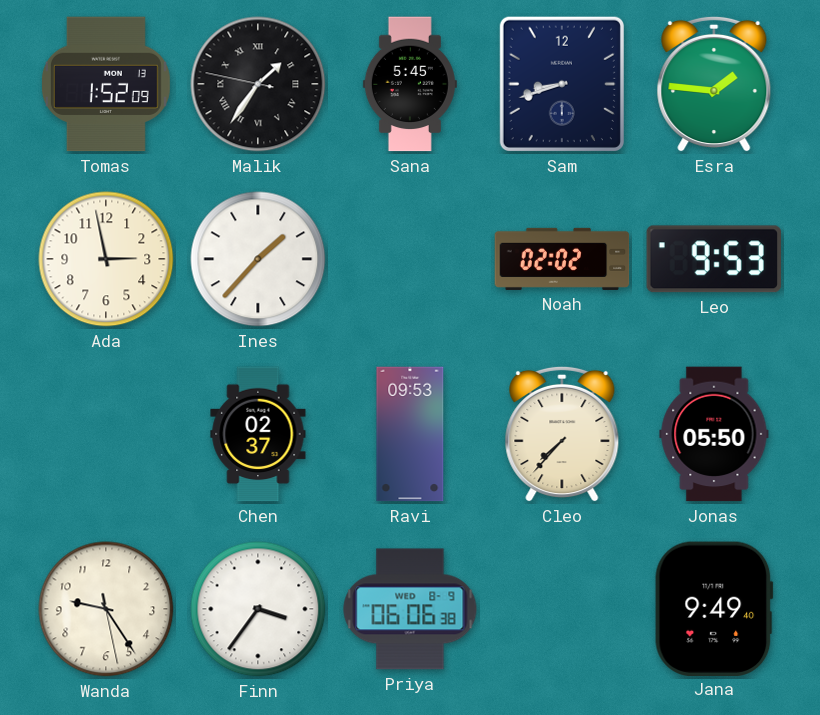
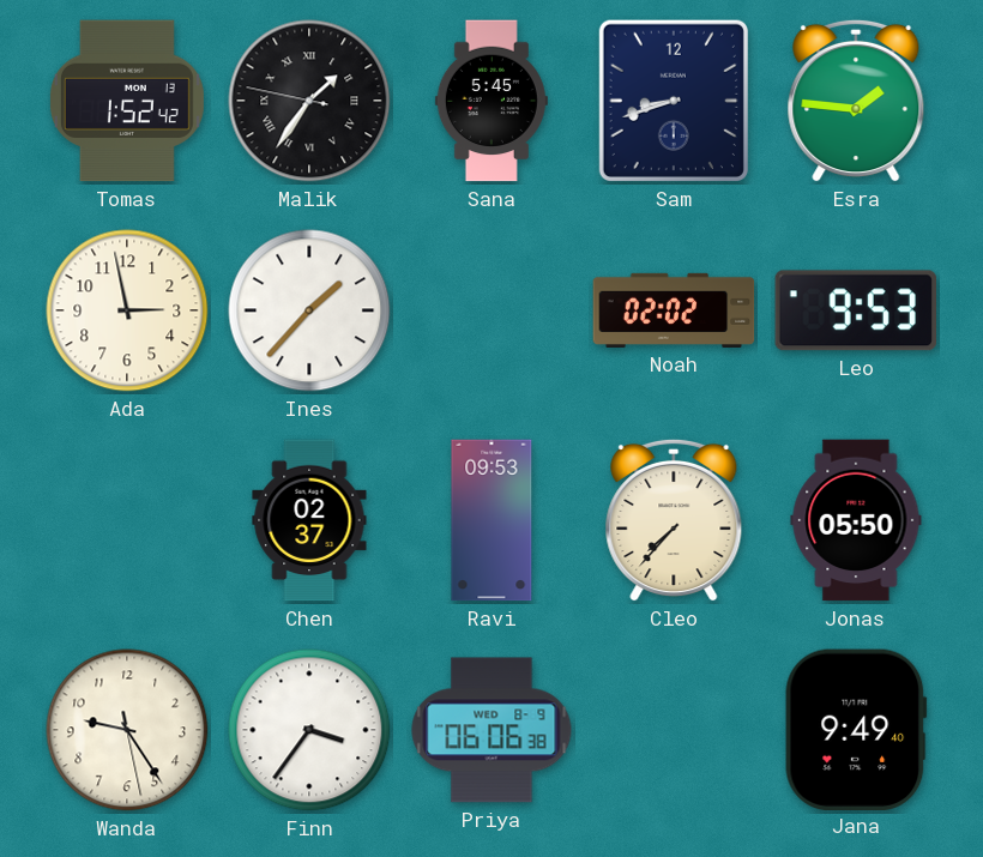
Tomas: 1:52:09 -> 1:52:42 (127, 101)
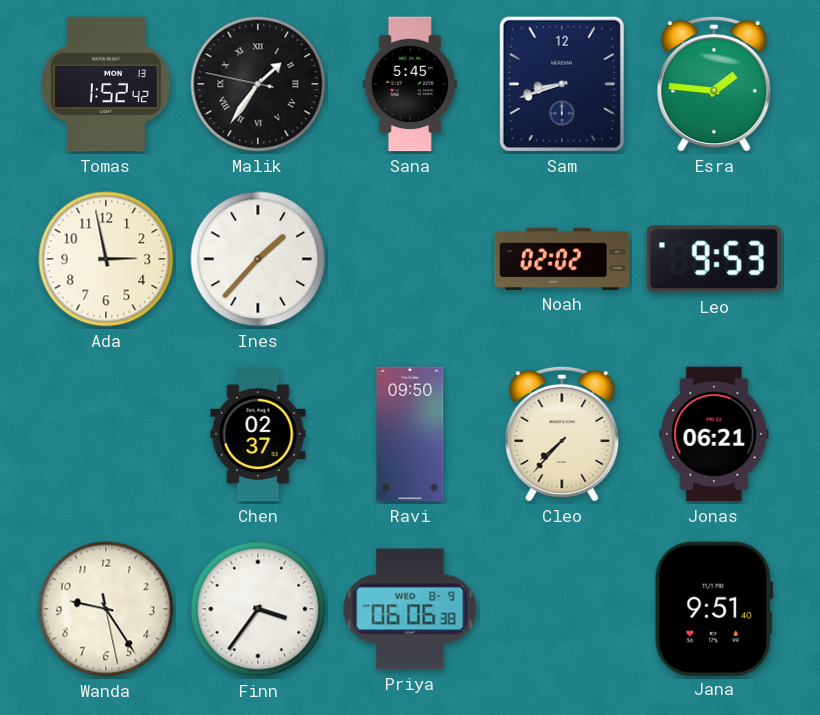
Ravi: 09:53 -> 09:50 (410, 434)
Jonas: 05:50 -> 06:21 (714, 434)
Jana: 9:49 -> 9:51 (714, 608)
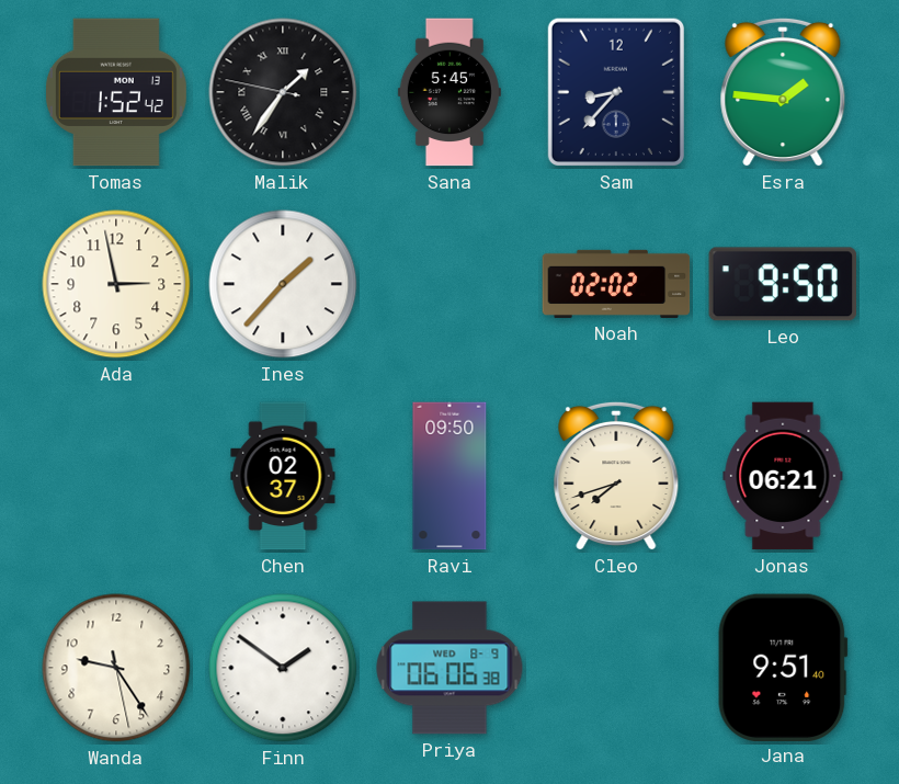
Sam: 8:42 -> 8:37 (616, 92)
Leo: 9:53 -> 9:50 (782, 284)
Cleo: 7:37 -> 7:42 (616, 476)
Finn: 3:36 -> 1:51 (283, 668)
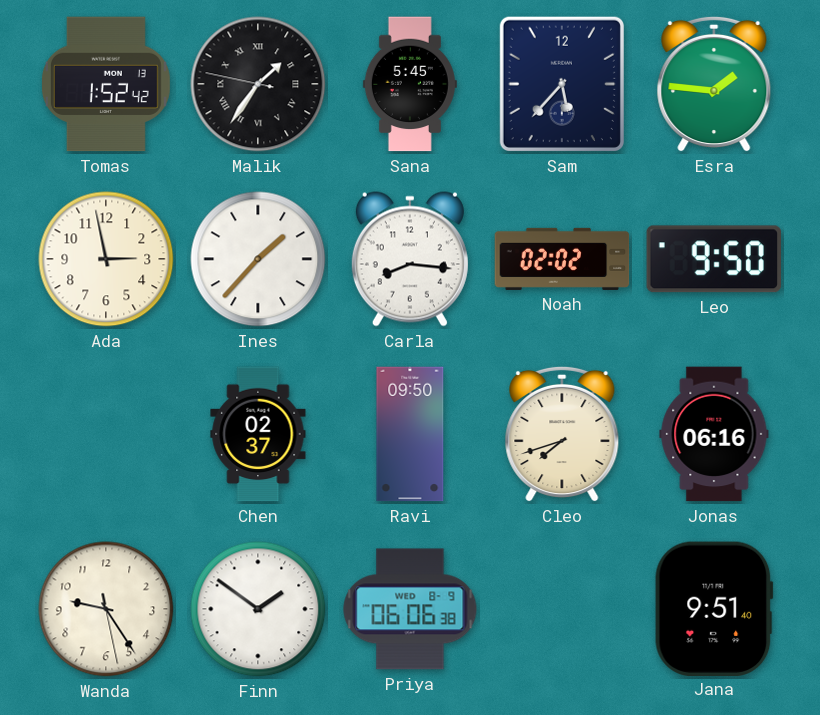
Sam: 8:37 -> 5:37 (562, 84)
Carla: none -> 8:16 (410, 259)
Jonas: 06:21 -> 06:16 (714, 434)
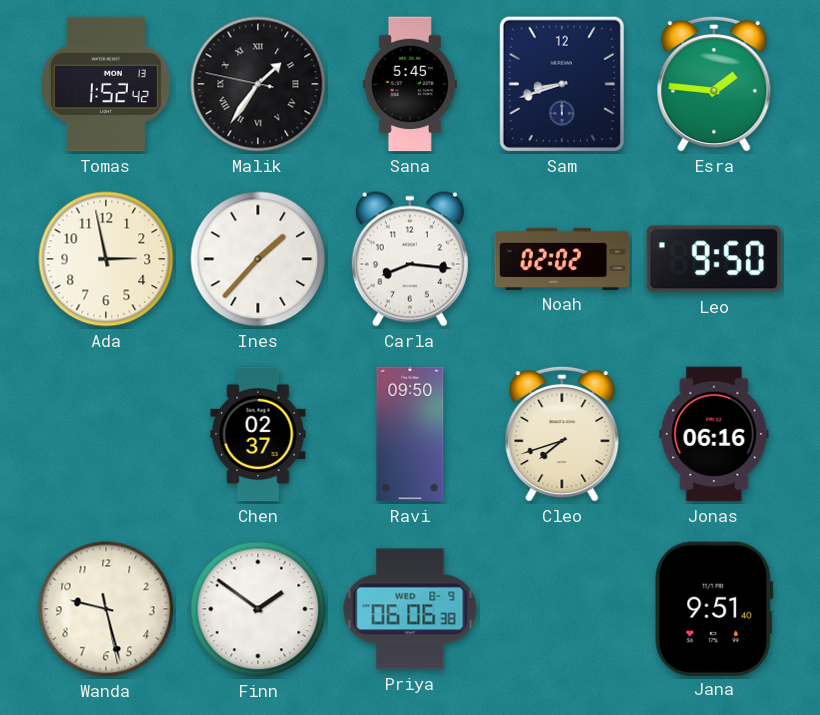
Sam: 5:37 -> 8:42 (562, 84)
Wanda: 9:24 -> 9:27 (106, 609)
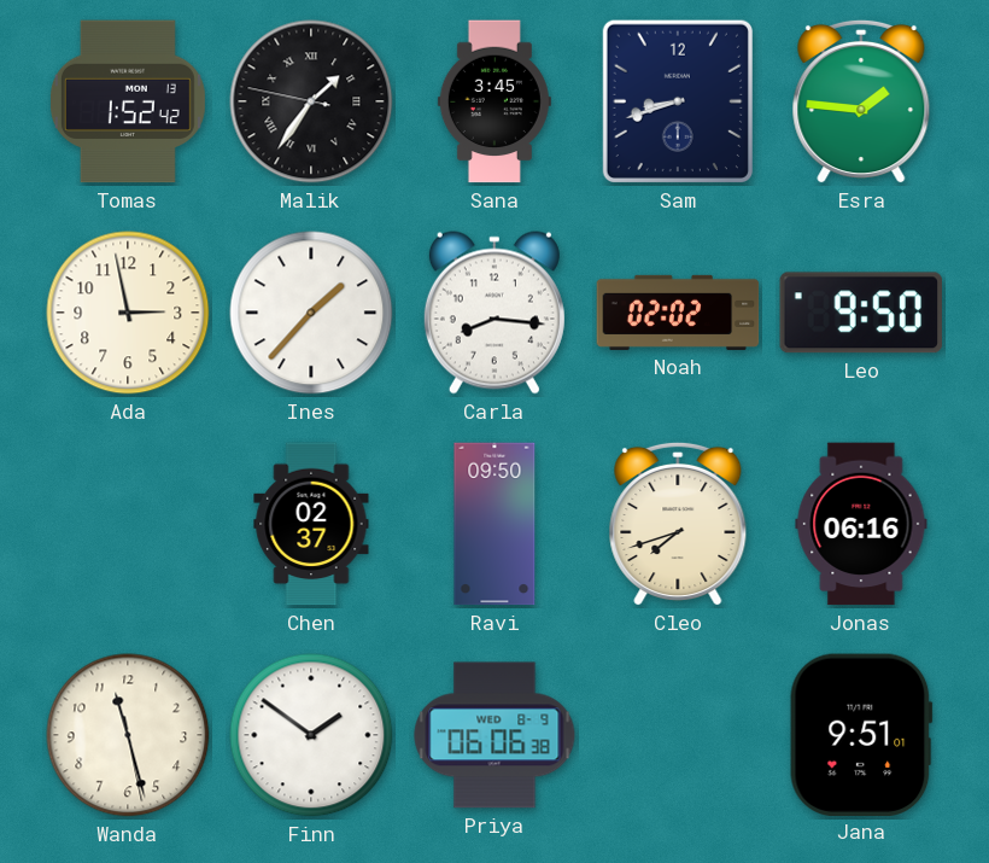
Sana: 5:45 -> 3:45 (494, 101)
Wanda: 9:27 -> 11:27 (128, 735)
Jana: 9:51:40 -> 9:51:01 (861, 734)
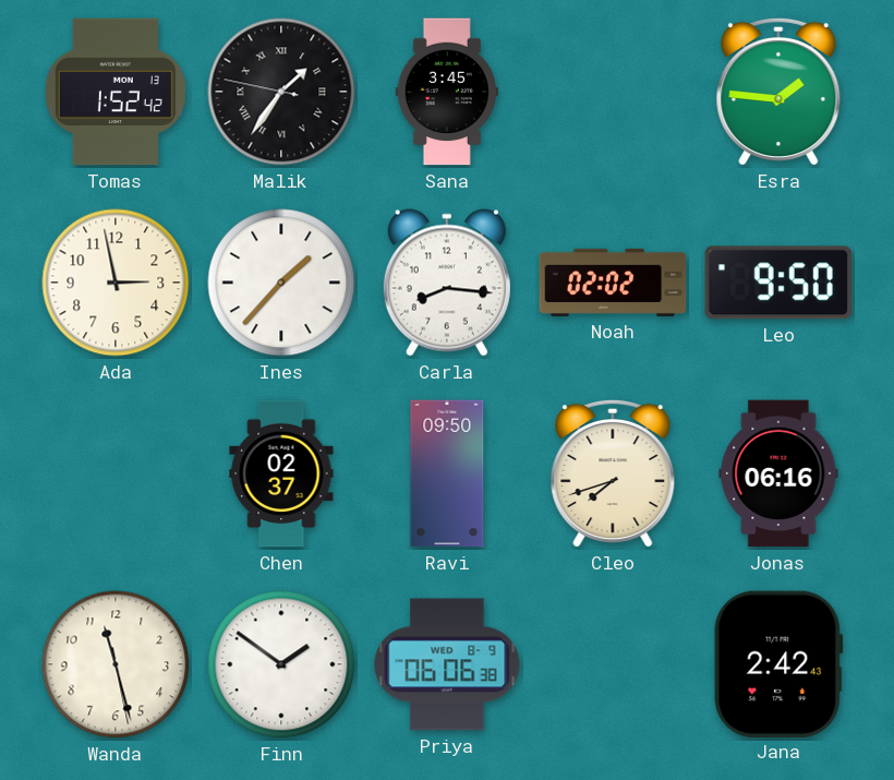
Sam: 8:42 -> none (678, 101)
Jana: 9:51 -> 2:42 (778, 663)
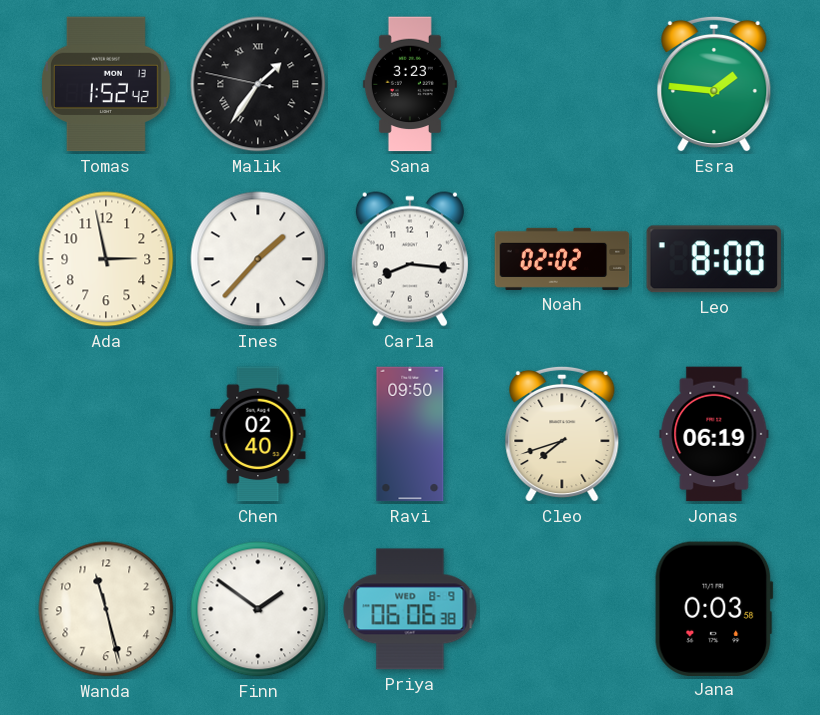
Sana: 3:45 -> 3:23 (410, 84)
Leo: 9:50 -> 8:00 (713, 259)
Chen: 02:37 -> 02:40 (258, 434)
Jonas: 06:16 -> 06:19 (714, 434)
Jana: 2:42 -> 0:03 (714, 608)
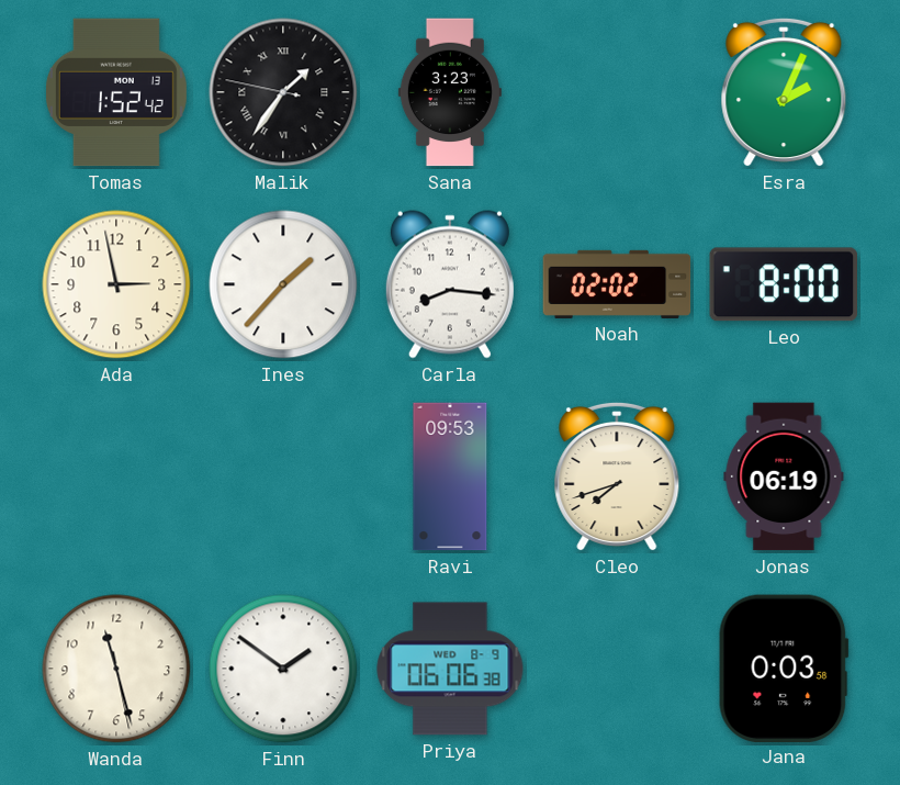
Esra: 1:46 -> 2:04 (784, 92)
Chen: 02:40 -> none (258, 434)
Ravi: 09:50 -> 09:53 (450, 476)
